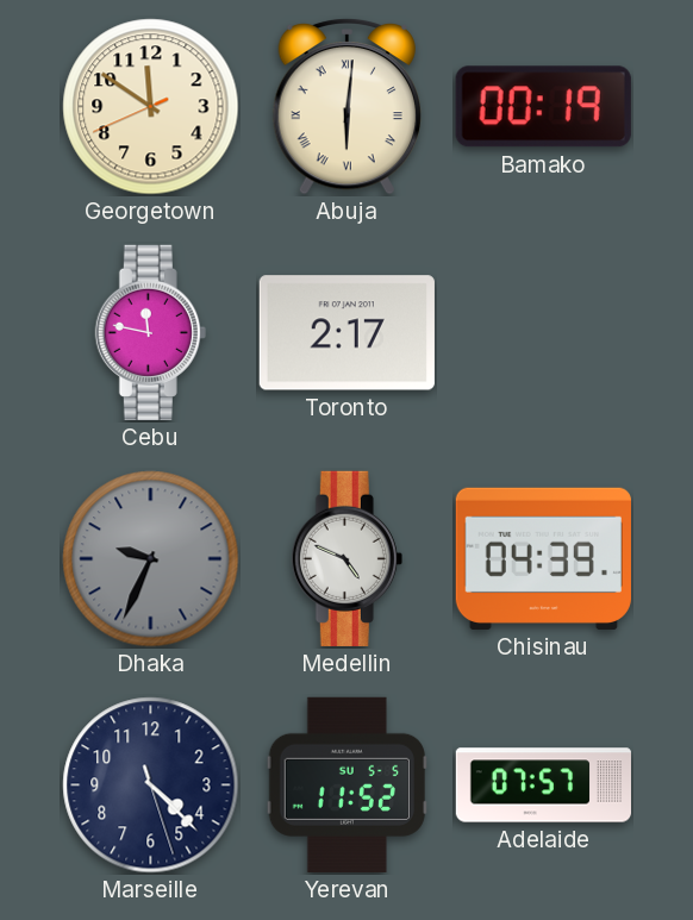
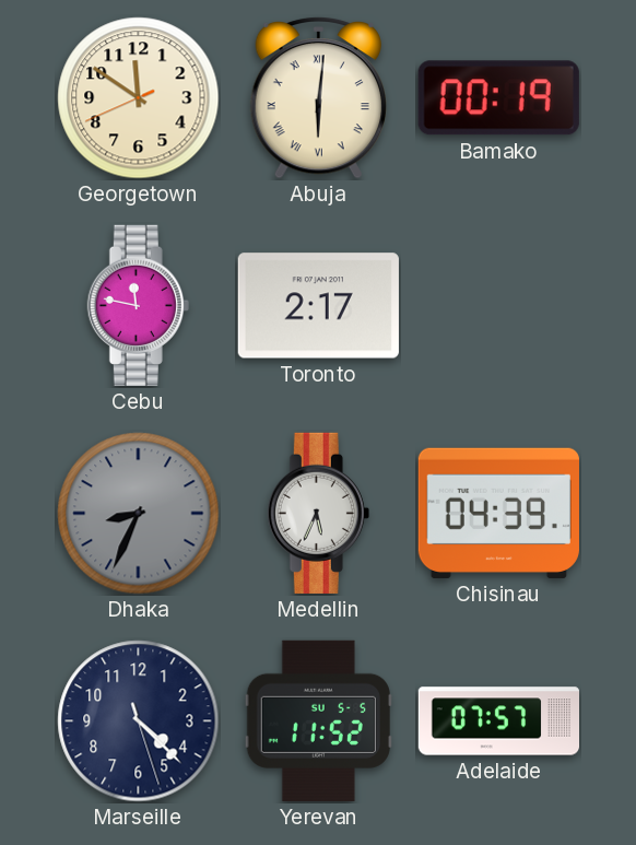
Dhaka: 9:34 -> 8:34 (139, 514)
Medellin: 4:49 -> 5:34 (318, 513)
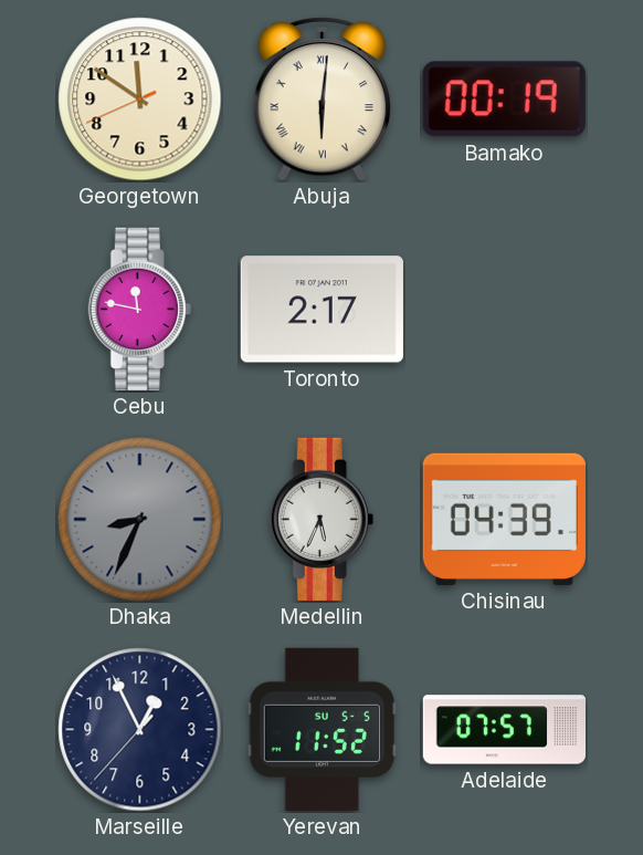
Marseille: 4:22 -> 12:55 (140, 730)
